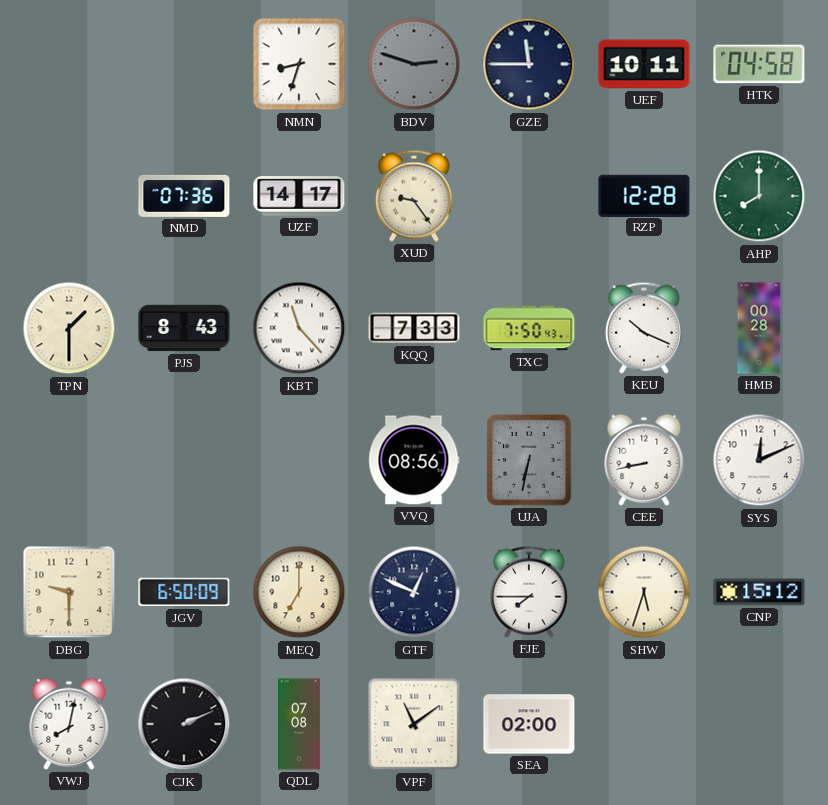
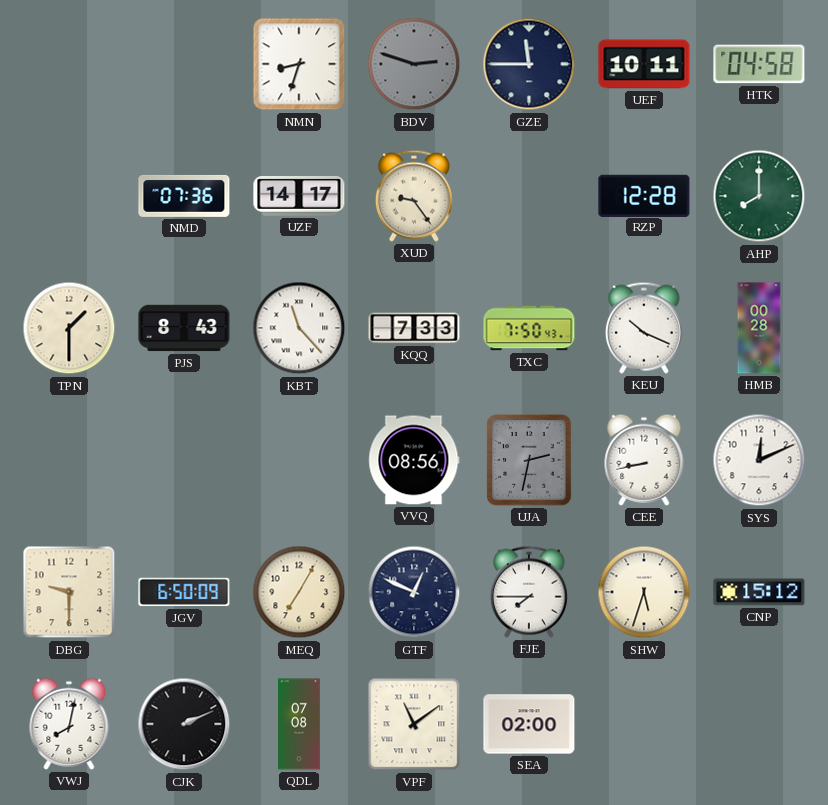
UJA: 6:32 -> 2:32 (529, 460)
MEQ: 7:00 -> 7:05 (299, 592)
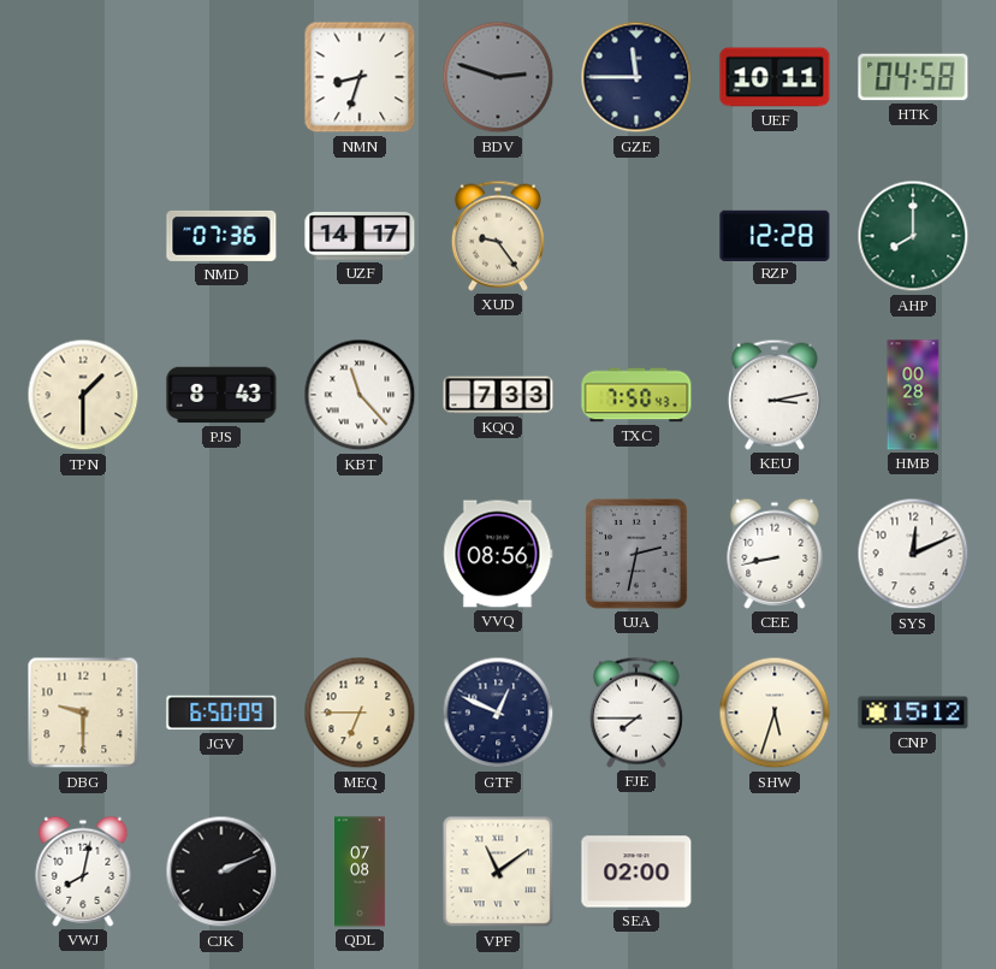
KEU: 10:19 -> 3:13 (775, 395)
MEQ: 7:05 -> 6:45 (360, 713)
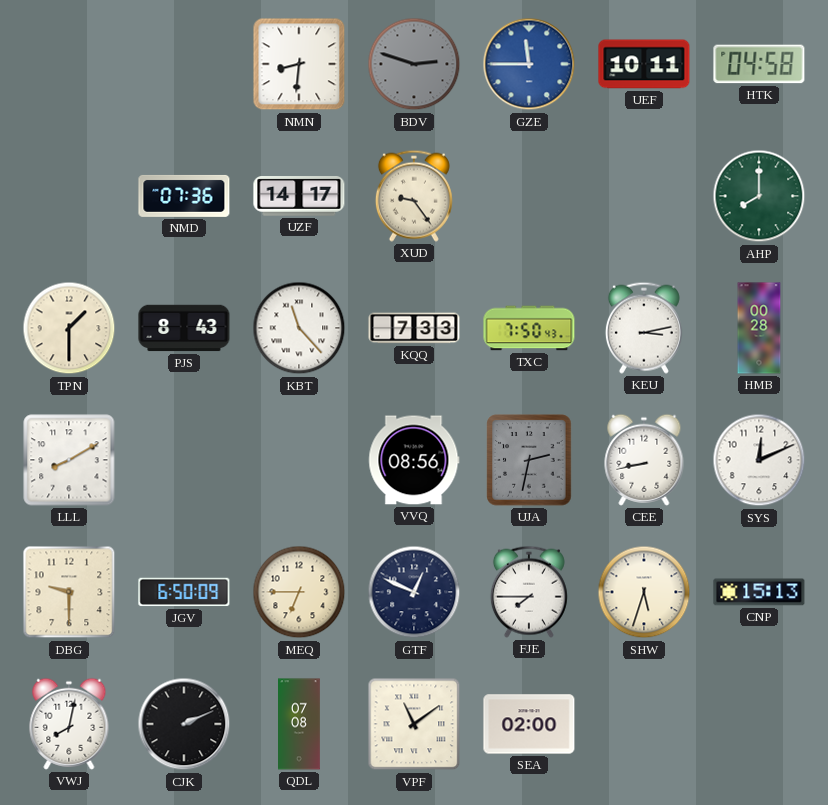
NMN: 8:33 -> 8:31 (299, 64)
GZE dial: navy -> blue (529, 64)
RZP: 12:28 -> none (775, 235)
LLL: none -> 8:10 (69, 460)
CNP: 15:12 -> 15:13 (759, 592)
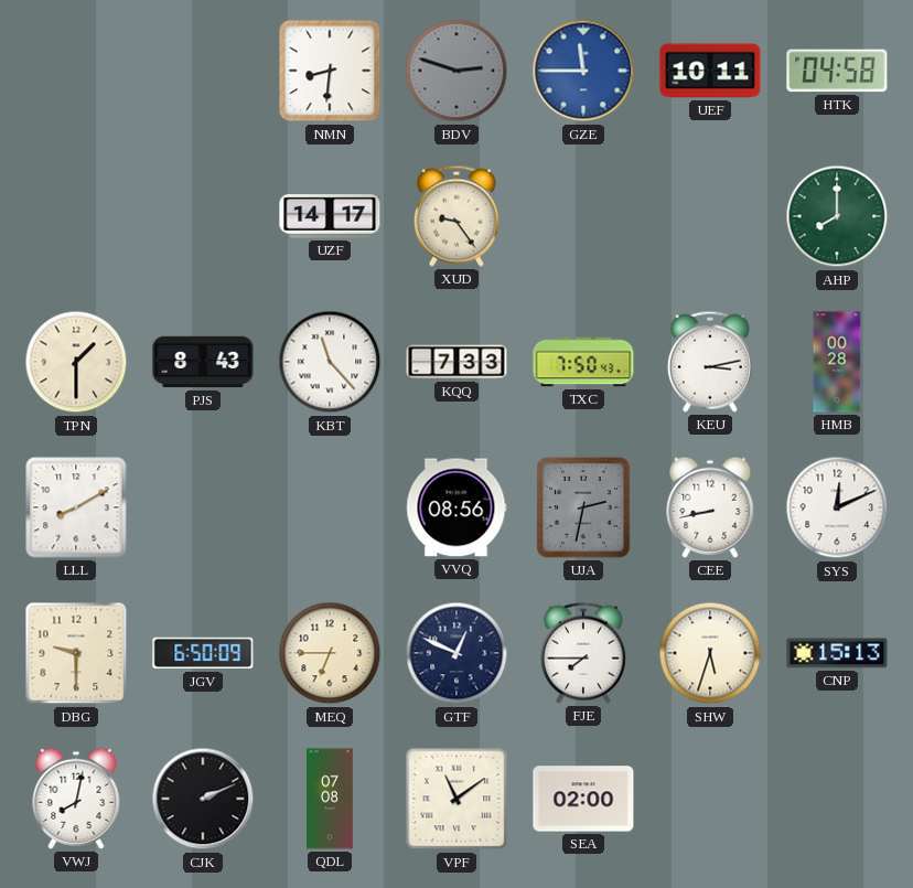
NMD: 07:36 -> none (184, 196)
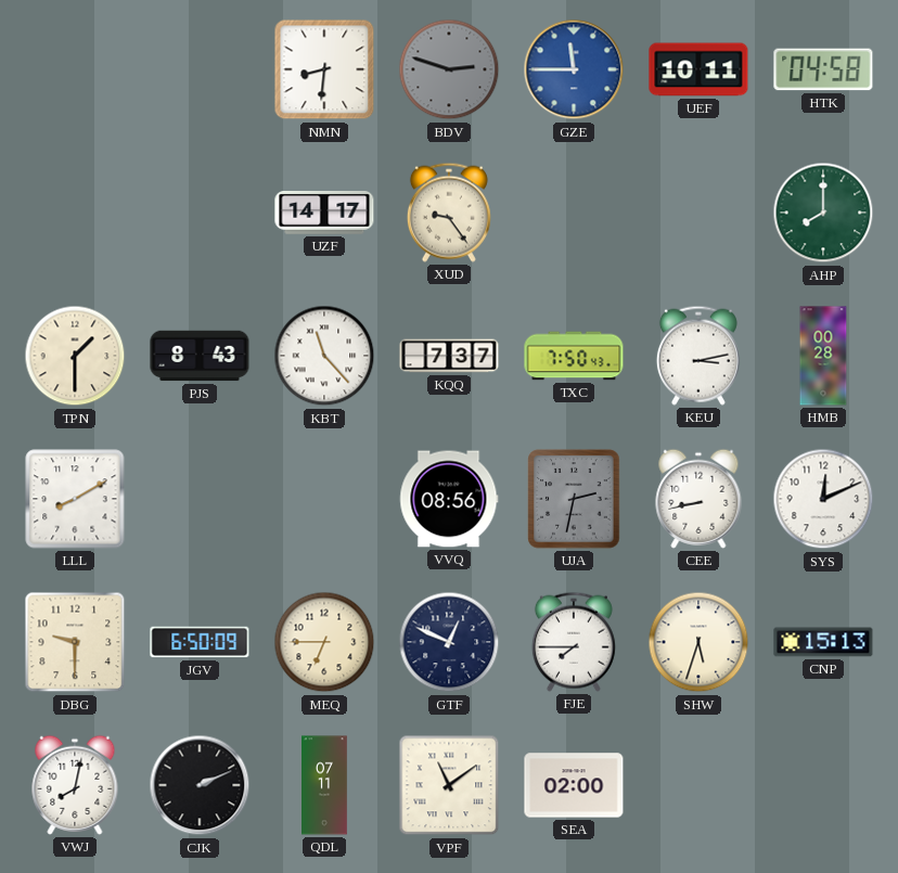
KQQ: 7:33 -> 7:37 (449, 356)
QDL: 07:08 -> 07:11 (324, 785)
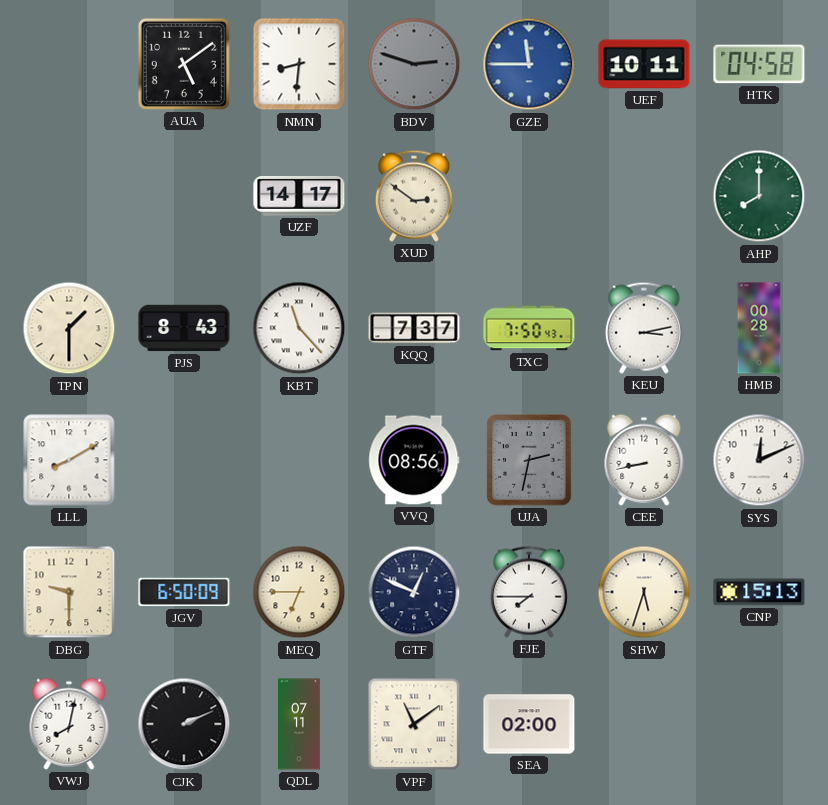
AUA: none -> 5:09 (184, 64)
XUD: 9:24 -> 2:51 (414, 196)
